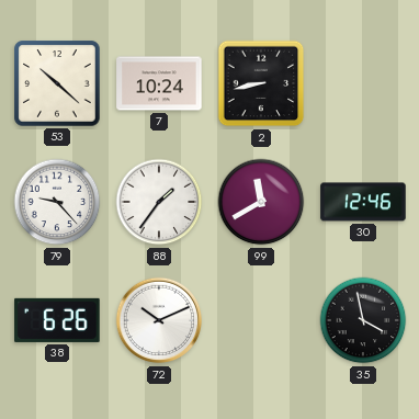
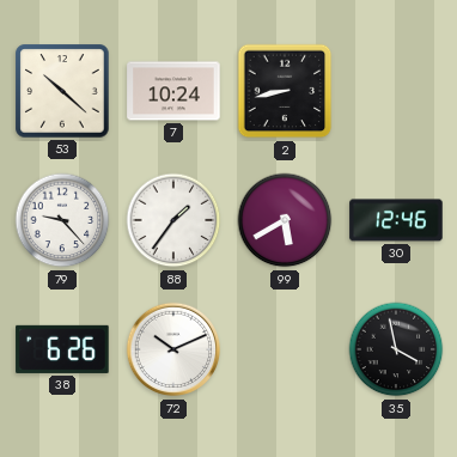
99: 11:40 -> 5:40 (285, 220)
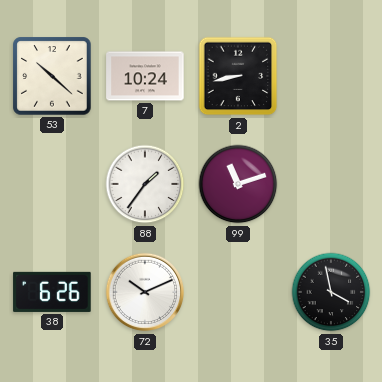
79: 9:23 -> none (62, 220)
99: 5:40 -> 11:12 (238, 184)
30: 12:46 -> none (396, 220)
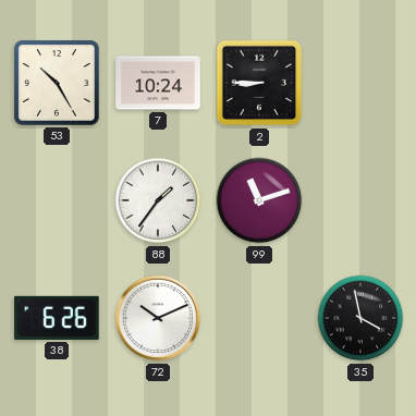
53: 10:22 -> 10:25 (57, 83)
2: 8:43 -> 8:45 (259, 83)
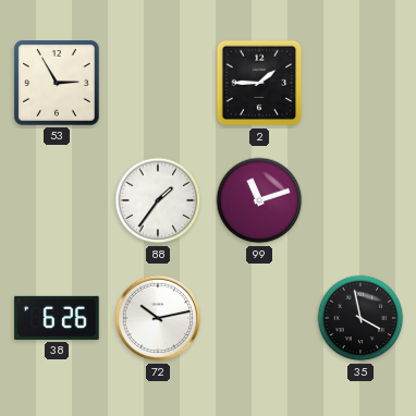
53: 10:25 -> 2:55 (57, 83)
7: 10:24 -> none (158, 83)
2: 8:45 -> 1:45 (259, 83)
72: 10:11 -> 10:13 (158, 318)
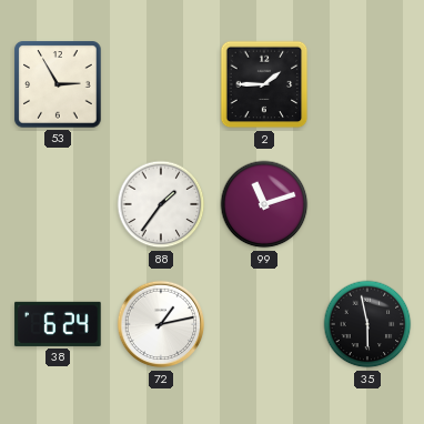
38: 6:26 -> 6:24 (58, 324)
72: 10:13 -> 1:13 (161, 324)
35: 3:58 -> 5:58 (367, 324)
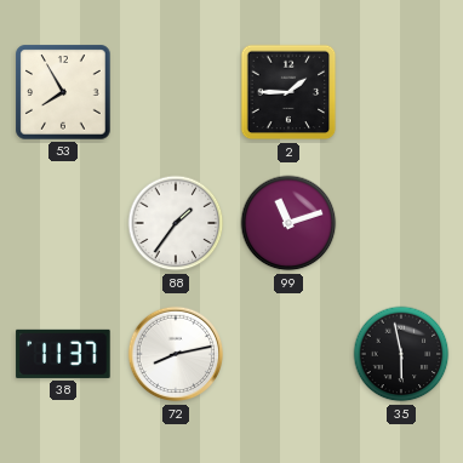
53: 2:55 -> 7:55 (63, 92)
38: 6:24 -> 11:37 (63, 354)
72: 1:13 -> 8:13 (176, 354)
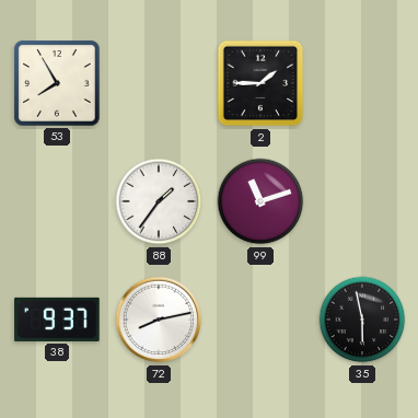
38: 11:37 -> 9:37 (57, 320)
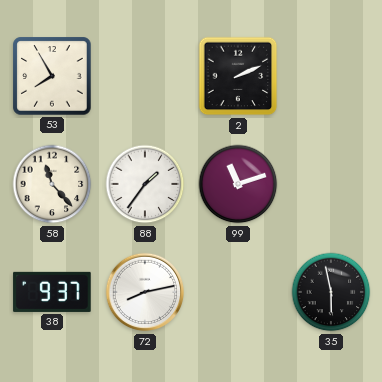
2: 1:45 -> 2:11 (238, 76)
58: none -> 11:23 (52, 184)
